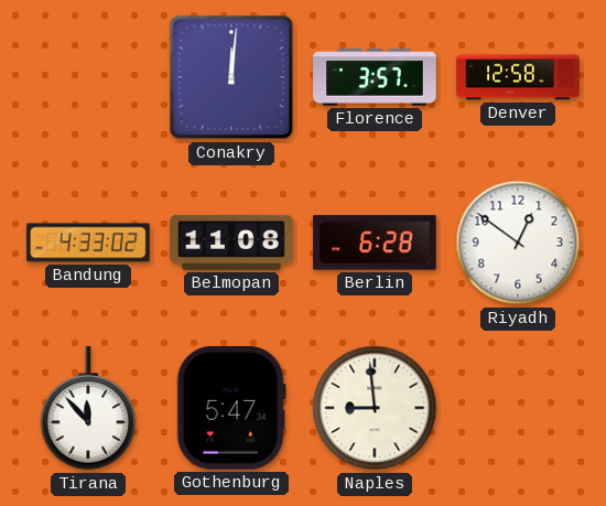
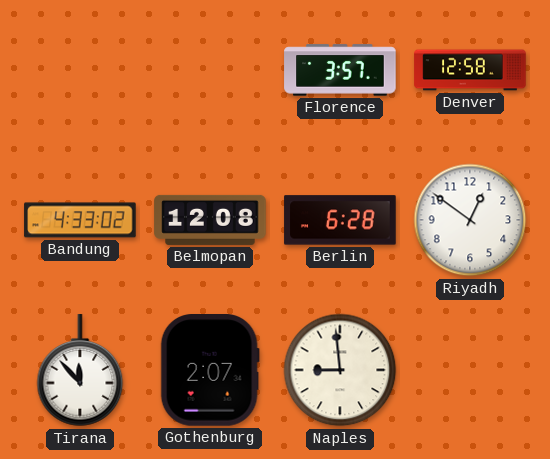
Conakry: 12:01 -> none (231, 77)
Belmopan: 11:08 -> 12:08 (210, 220)
Gothenburg: 5:47 -> 2:07 (210, 370)
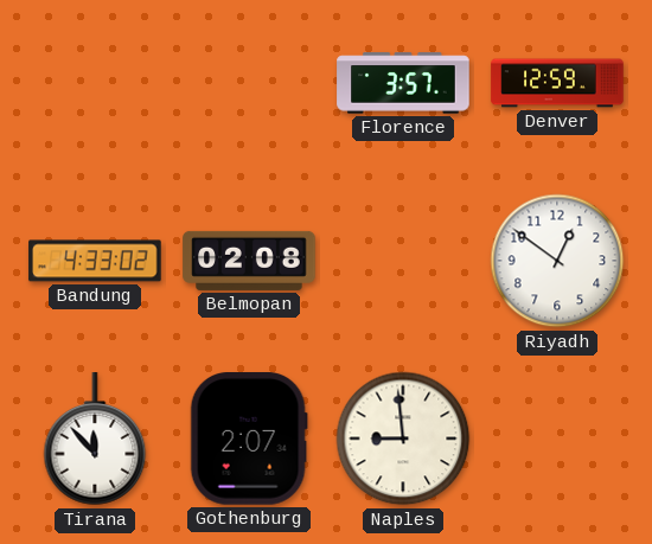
Denver: 12:58 -> 12:59 (557, 83)
Belmopan: 12:08 -> 02:08 (249, 261)
Berlin: 6:28 -> none (340, 220)
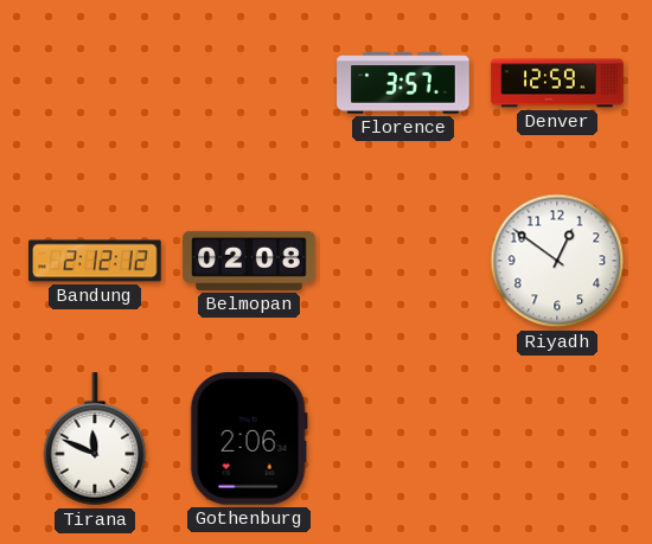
Bandung: 4:33 -> 2:12 (95, 261)
Tirana: 11:53 -> 11:49 (95, 440)
Gothenburg: 2:07 -> 2:06 (249, 439)
Naples: 8:59 -> none (403, 439)
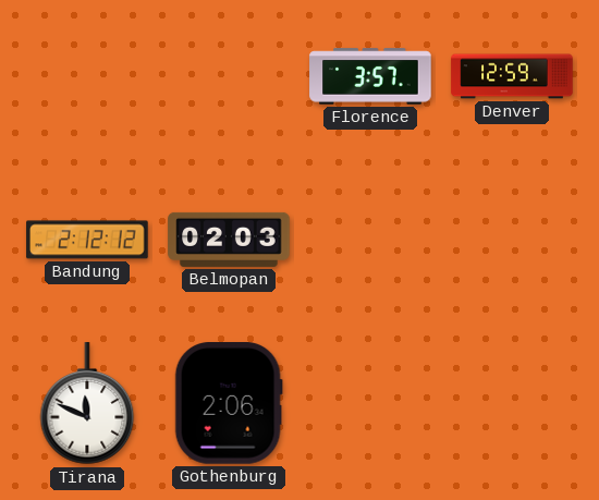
Belmopan: 02:08 -> 02:03 (229, 240)
Riyadh: 12:51 -> none (557, 261)
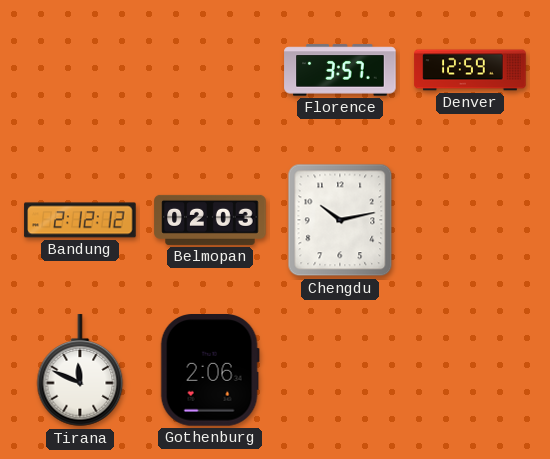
Chengdu: none -> 10:13 (340, 220)
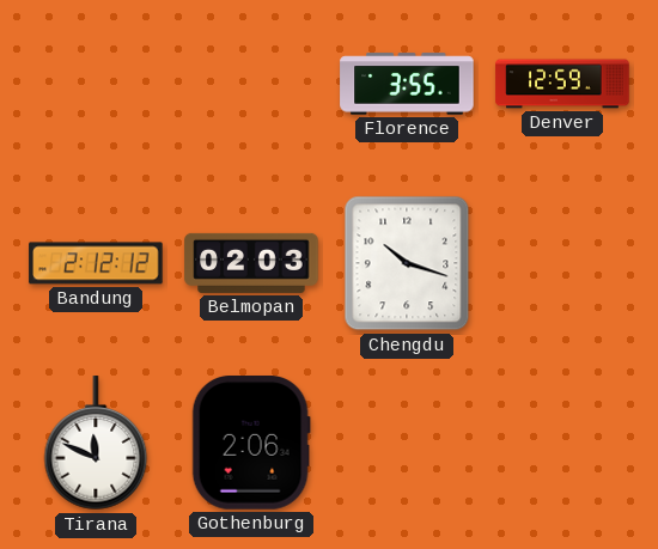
Florence: 3:57 -> 3:55 (407, 84)
Chengdu: 10:13 -> 10:18 (407, 263)
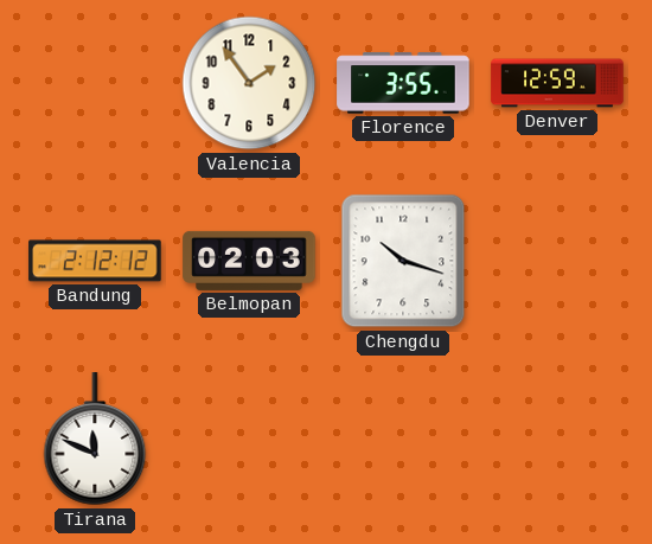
Valencia: none -> 1:54 (249, 83)
Gothenburg: 2:06 -> none (251, 443)
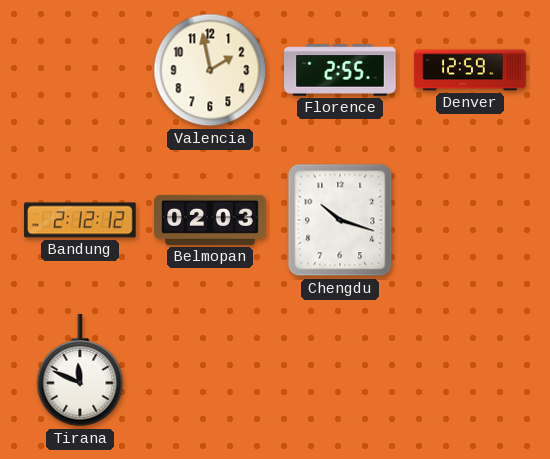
Valencia: 1:54 -> 1:58 (210, 70)
Florence: 3:55 -> 2:55 (340, 70)
